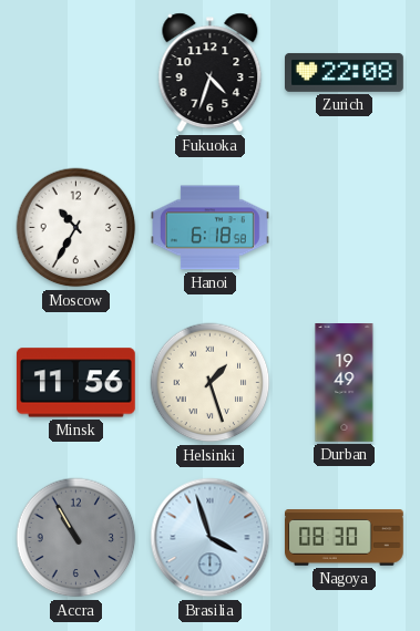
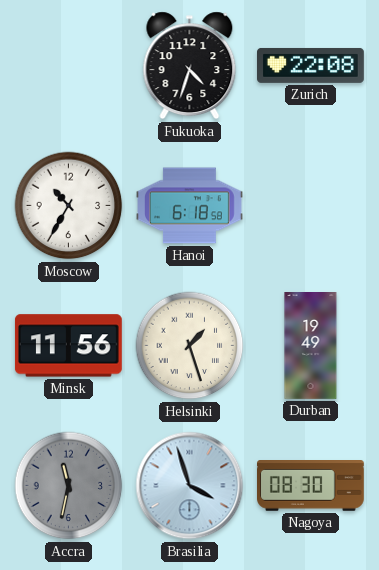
Accra: 10:55 -> 11:32 (69, 486)
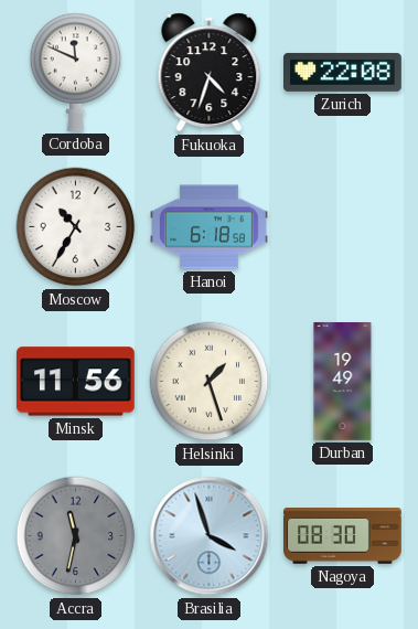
Cordoba: none -> 11:49 (76, 72)
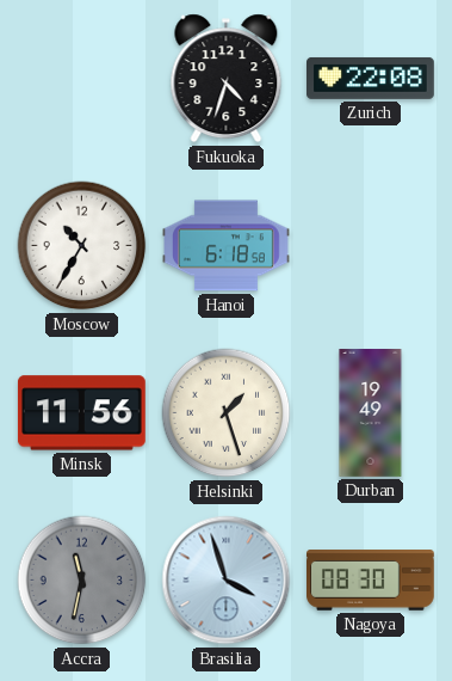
Cordoba: 11:49 -> none (76, 72)
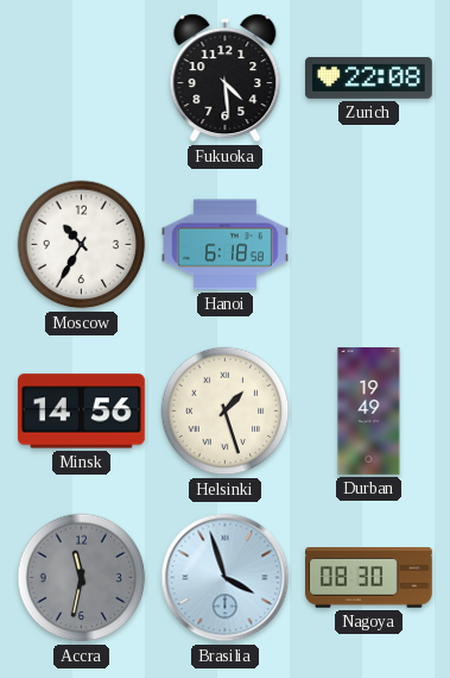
Fukuoka: 4:33 -> 4:29 (226, 79)
Minsk: 11:56 -> 14:56 (81, 412)
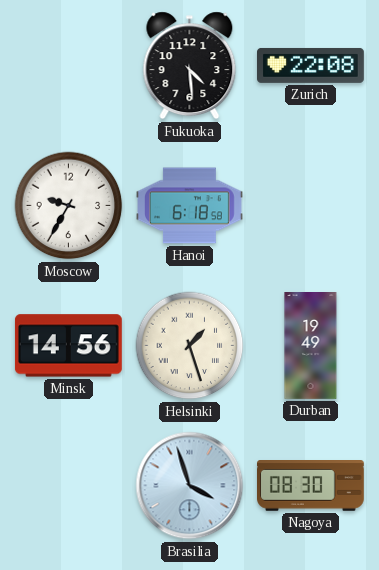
Moscow: 10:35 -> 9:35 (69, 206)
Accra: 11:32 -> none (82, 578)
